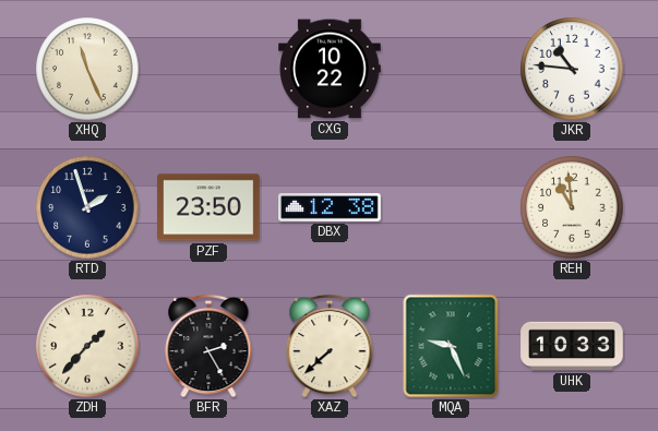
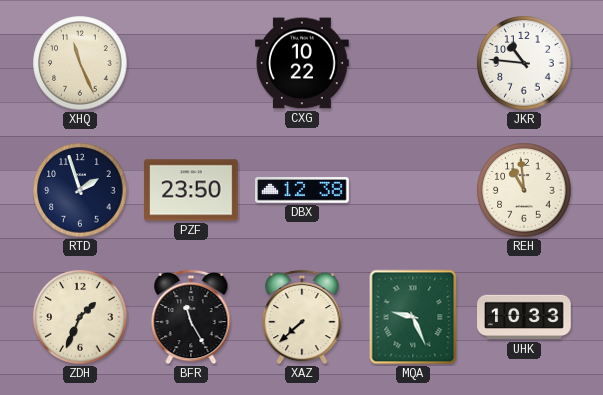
ZDH: 1:37 -> 1:34 (80, 317)
BFR: 2:25 -> 11:25 (191, 317)
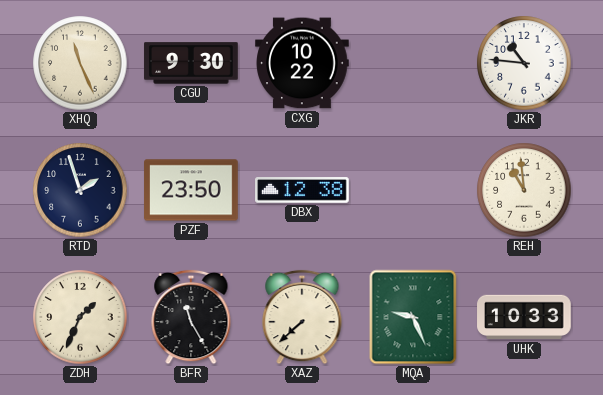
CGU: none -> 9:30 (191, 63)
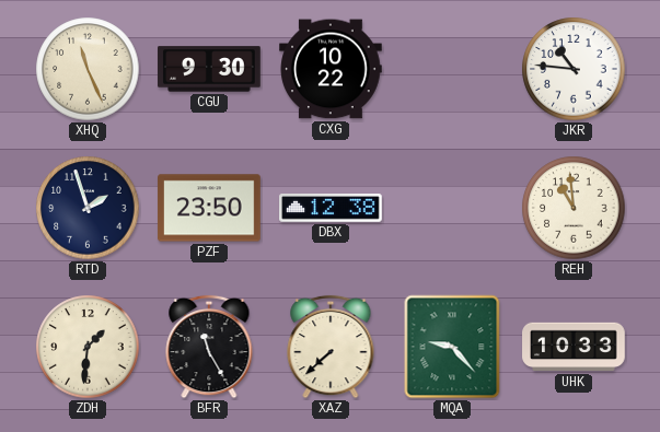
ZDH: 1:34 -> 1:31 (88, 347)
MQA: 9:26 -> 9:23 (452, 347)
